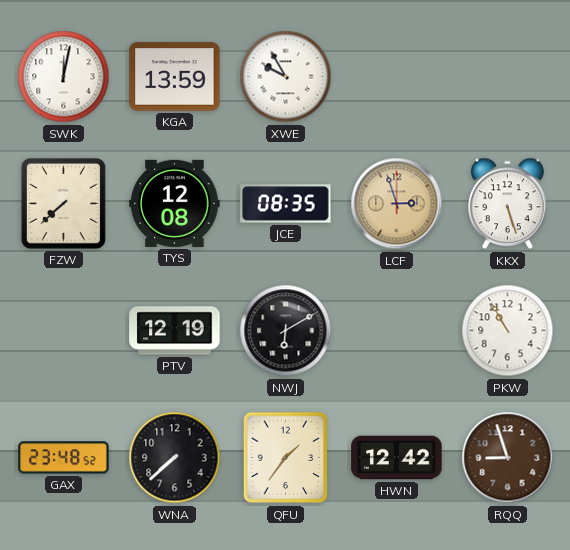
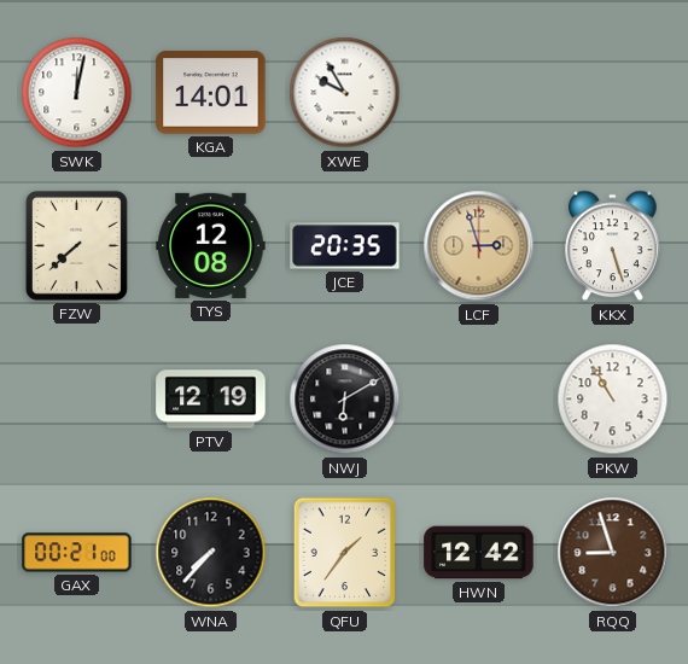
KGA: 13:59 -> 14:01 (211, 93)
JCE: 08:35 -> 20:35 (345, 246)
GAX: 23:48 -> 00:21 (77, 553)
WNA: 7:38 -> 7:37 (211, 553)
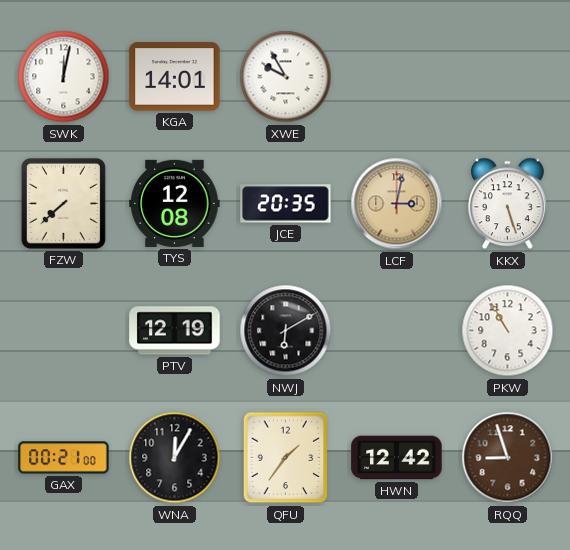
LCF: 2:57 -> 3:02 (397, 204)
WNA: 7:37 -> 12:05 (175, 458)
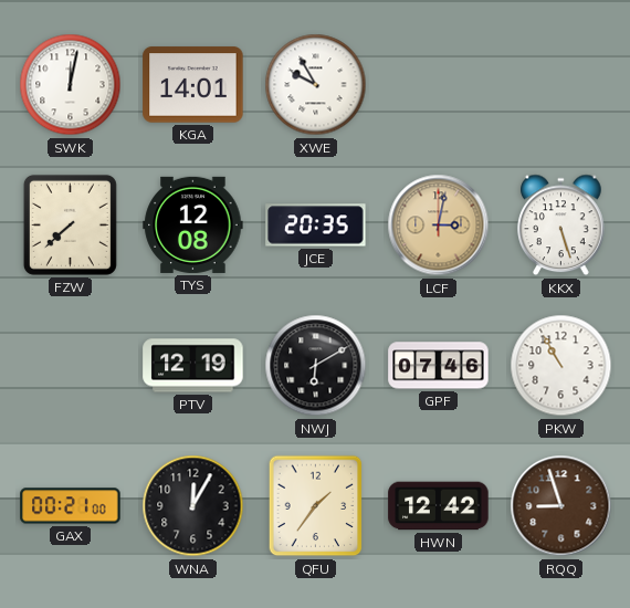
GPF: none -> 07:46 (439, 366)
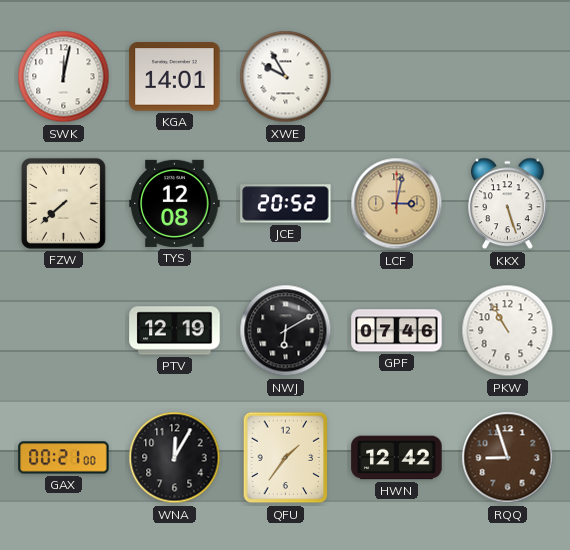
JCE: 20:35 -> 20:52 (286, 204)
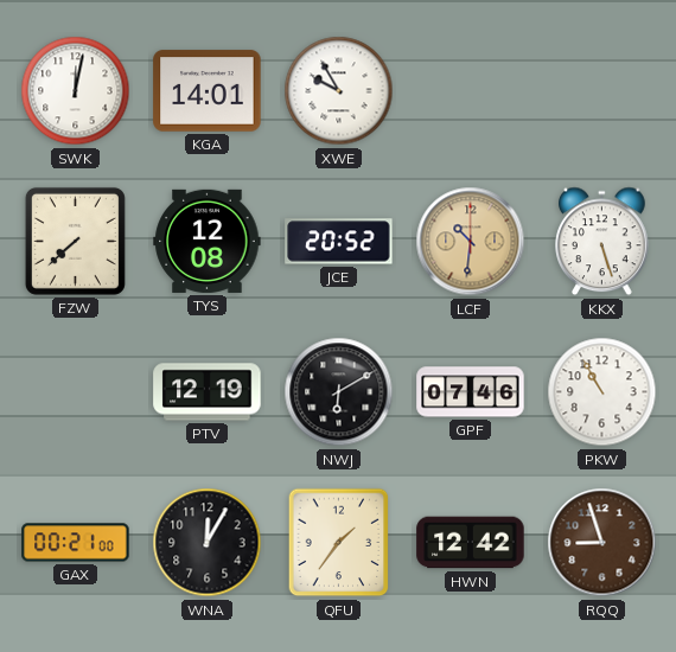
LCF: 3:02 -> 10:31 (471, 242)
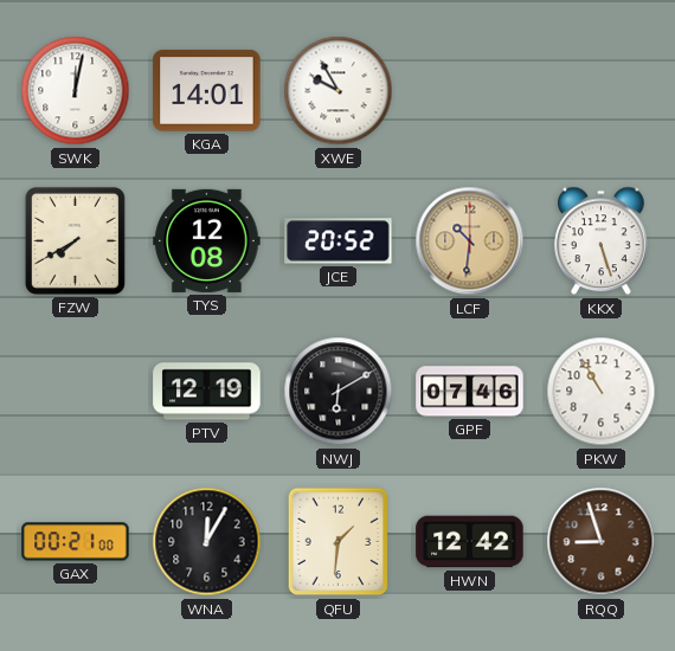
FZW: 7:38 -> 7:40 (75, 240)
QFU: 1:36 -> 1:31 (339, 542)
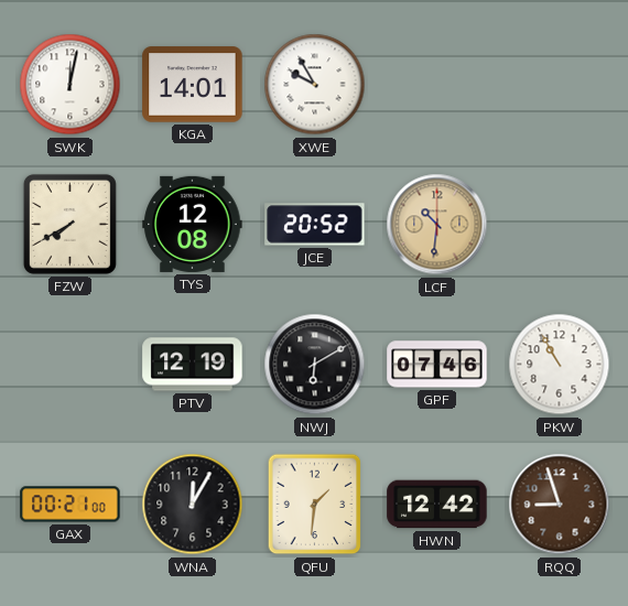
KKX: 5:27 -> none (602, 241)
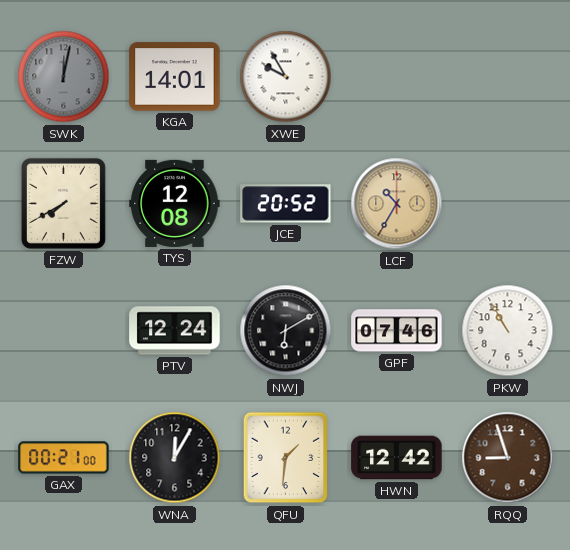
SWK dial: white -> grey (64, 77)
LCF: 10:31 -> 10:35 (397, 204)
PTV: 12:19 -> 12:24 (175, 331)
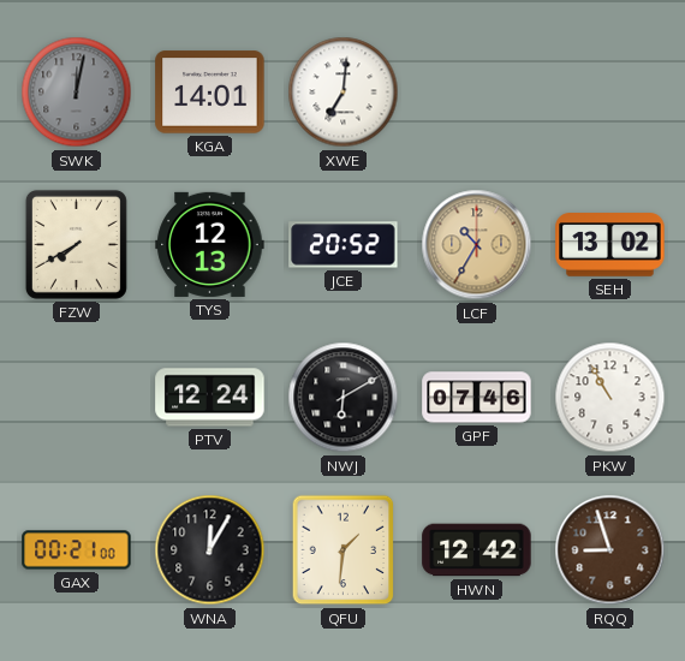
XWE: 9:55 -> 7:01 (344, 93)
TYS: 12:08 -> 12:13 (210, 244)
SEH: none -> 13:02 (610, 245)
